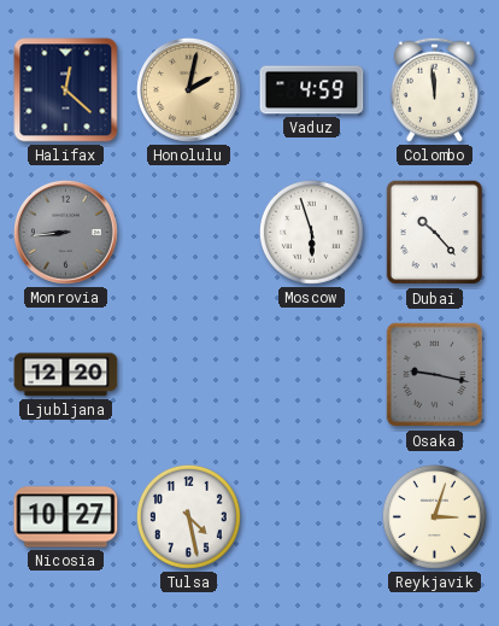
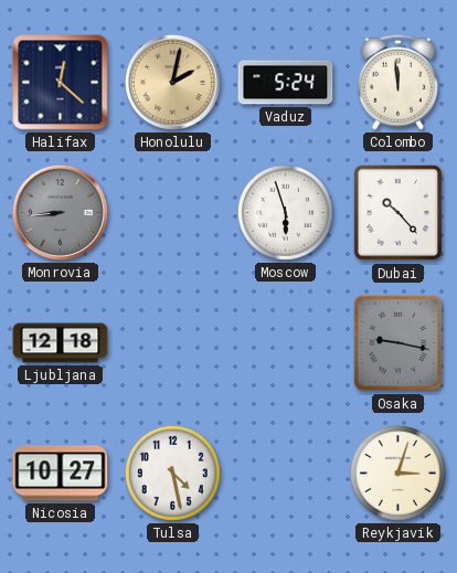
Vaduz: 4:59 -> 5:24 (286, 83)
Ljubljana: 12:20 -> 12:18 (61, 343)
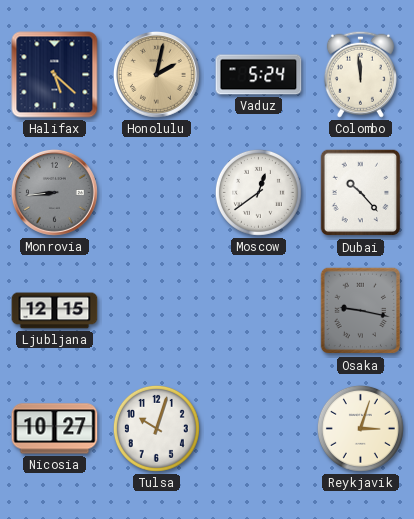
Halifax: 12:22 -> 5:22 (55, 75)
Moscow: 5:57 -> 12:39 (258, 192)
Ljubljana: 12:18 -> 12:15 (55, 311)
Tulsa: 4:28 -> 10:03 (156, 428)
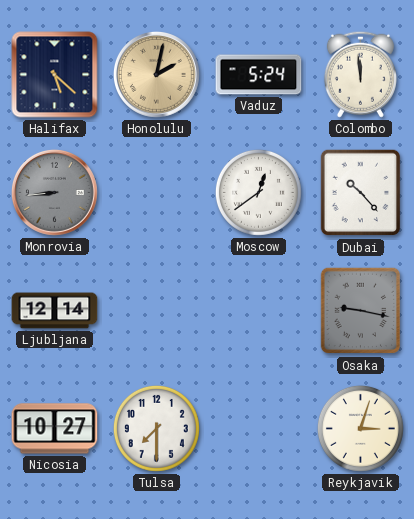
Ljubljana: 12:15 -> 12:14 (55, 311)
Tulsa: 10:03 -> 7:30 (156, 428)
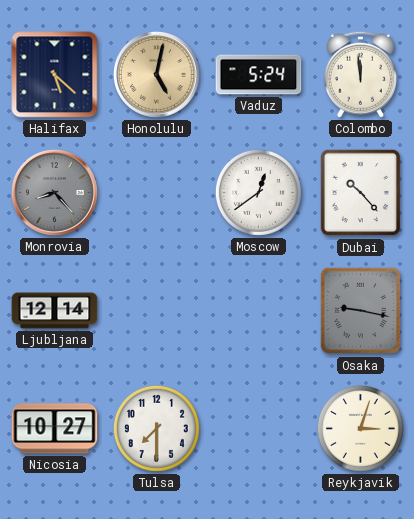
Honolulu: 2:02 -> 5:02 (156, 74)
Monrovia: 8:44 -> 8:23 (54, 192)
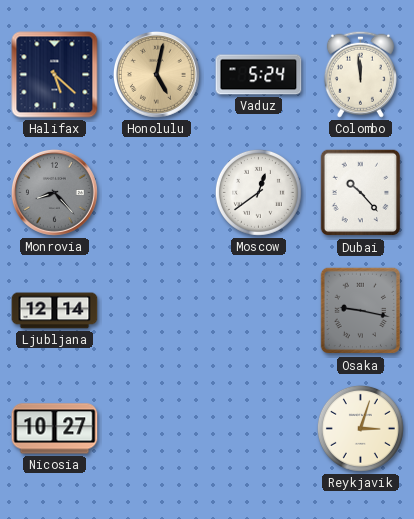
Tulsa: 7:30 -> none (156, 428)
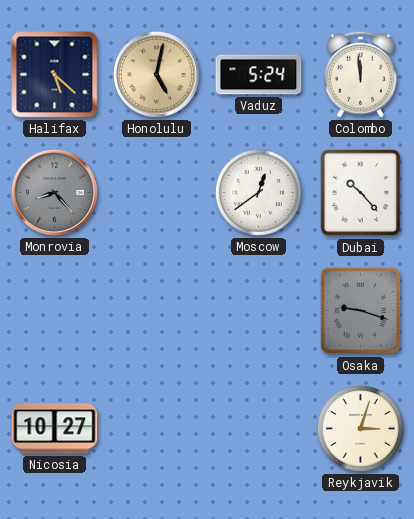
Ljubljana: 12:14 -> none (55, 311)
Osaka: 9:17 -> 9:18 (361, 311)
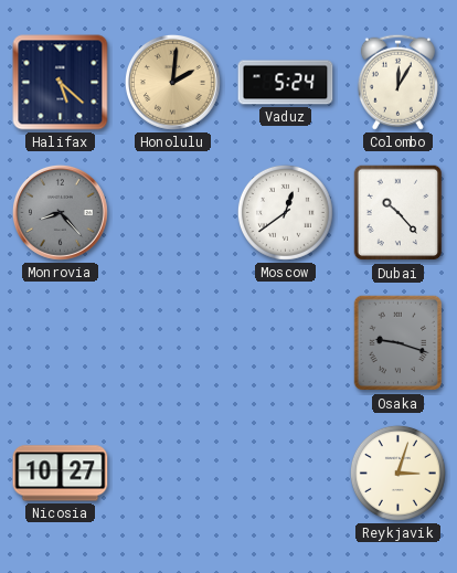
Honolulu: 5:02 -> 2:01 (172, 82)
Colombo: 11:59 -> 12:05 (397, 82)
